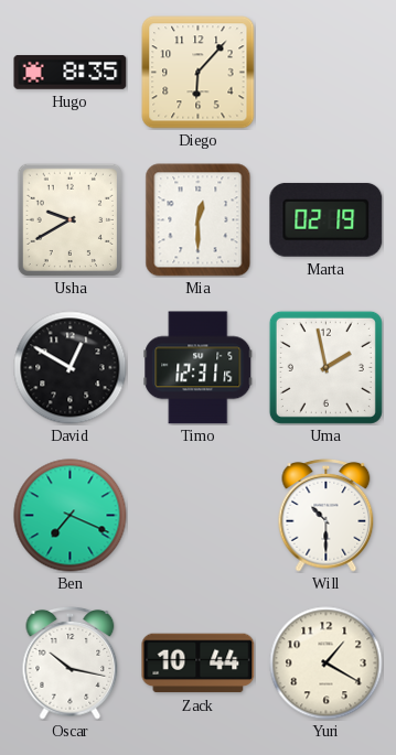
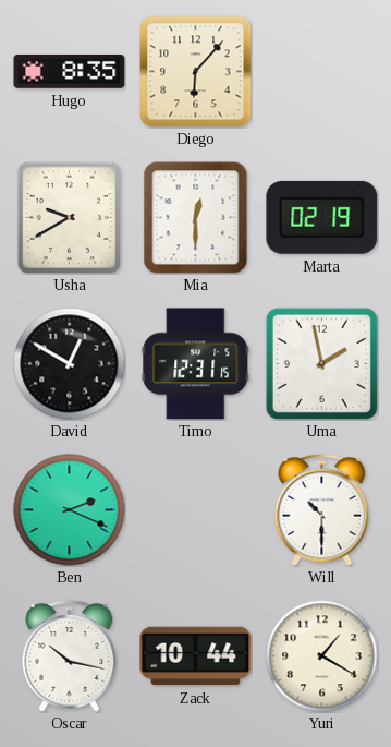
Ben: 7:19 -> 2:19 (70, 510)
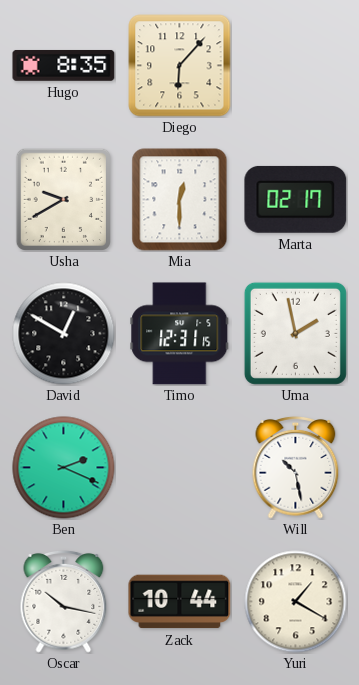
Marta: 02:19 -> 02:17 (296, 199)
Will: 10:30 -> 10:28 (296, 468)
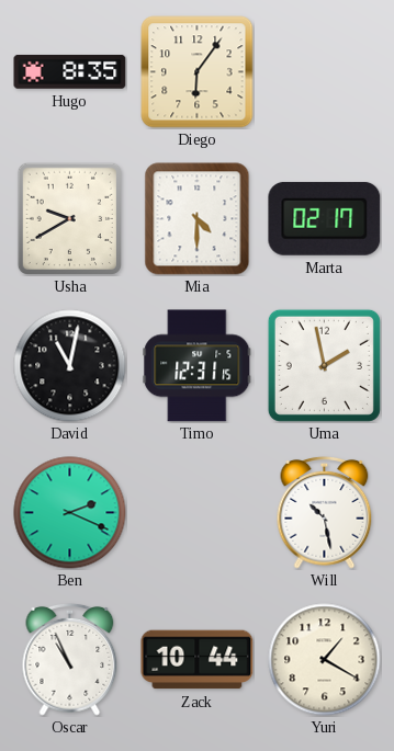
Diego: 6:07 -> 6:06 (198, 72)
Mia: 12:30 -> 4:30 (198, 219)
David: 12:50 -> 11:02 (70, 366)
Oscar: 10:17 -> 10:56 (70, 660)
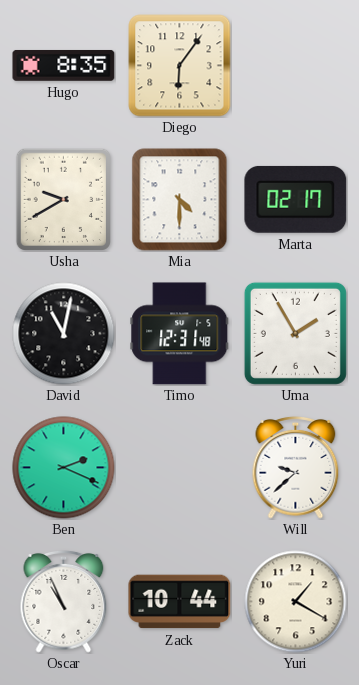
Timo: 12:31:15 -> 12:31:48 (180, 334)
Uma: 1:58 -> 1:55 (295, 333)
Will: 10:28 -> 9:38 (296, 468)
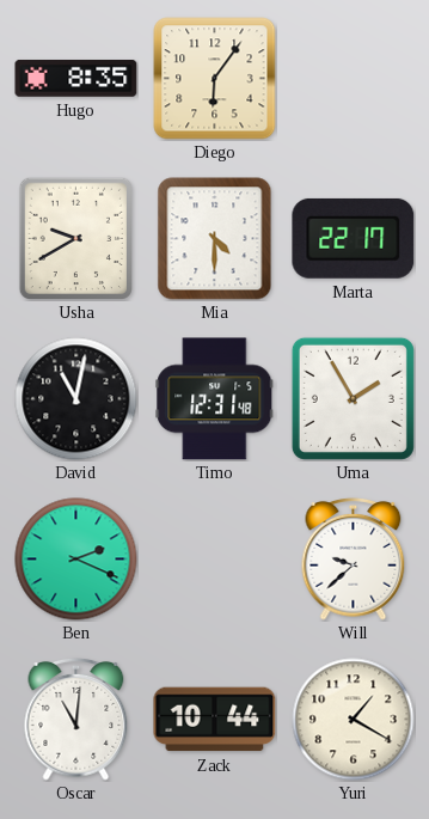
Marta: 02:17 -> 22:17 (354, 238)
Oscar: 10:56 -> 11:01 (76, 720)
